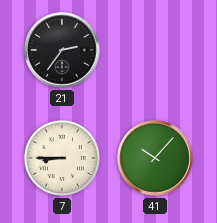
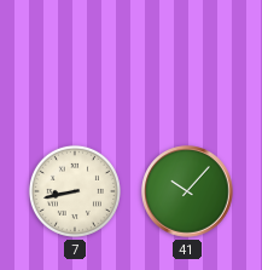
21: 2:36 -> none (62, 50)
7: 8:45 -> 8:43 (75, 191)
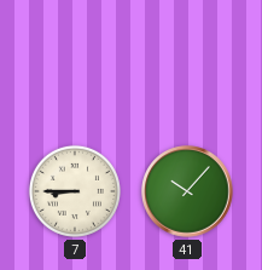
7: 8:43 -> 8:45 (75, 191)
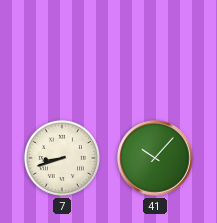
7: 8:45 -> 8:42 (62, 158)
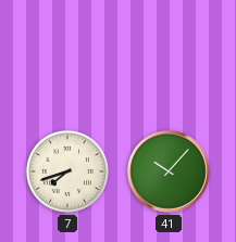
7: 8:42 -> 7:42 (67, 171)
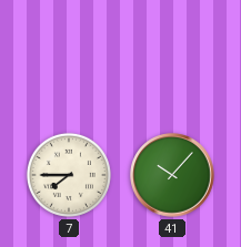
7: 7:42 -> 7:45 (69, 175)
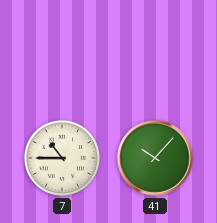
7: 7:45 -> 10:45 (62, 158)
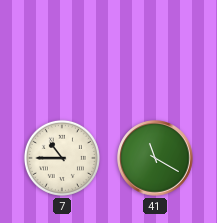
41: 10:07 -> 11:20 (155, 158)
